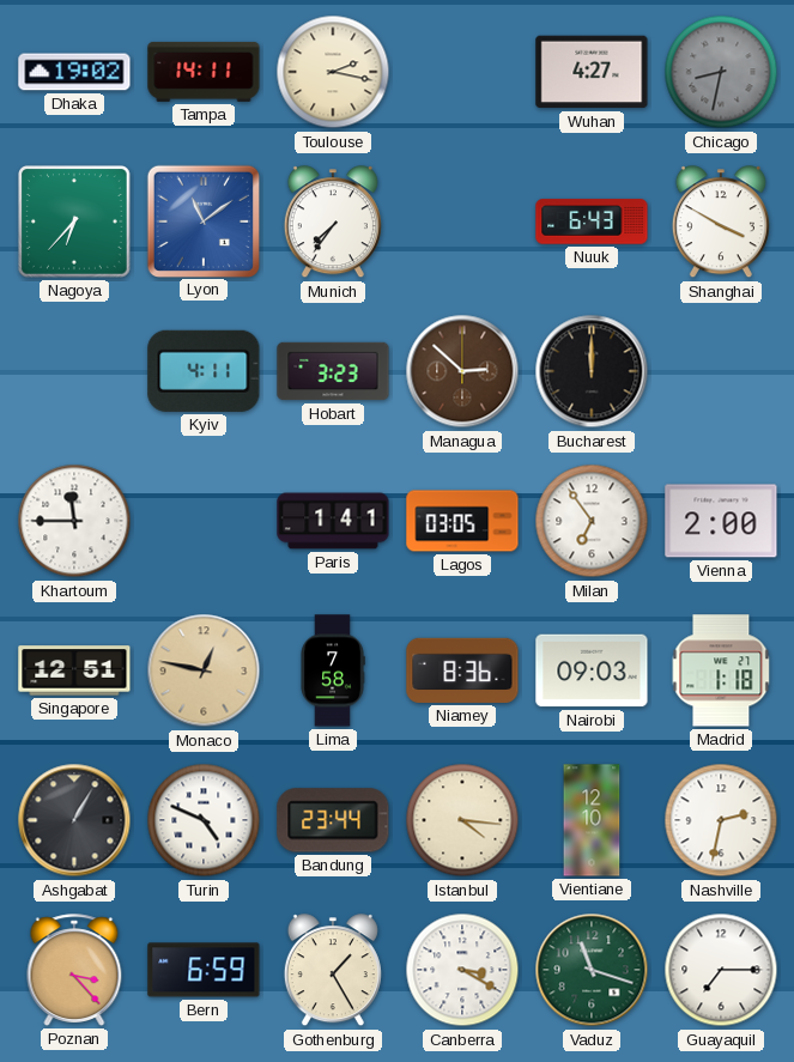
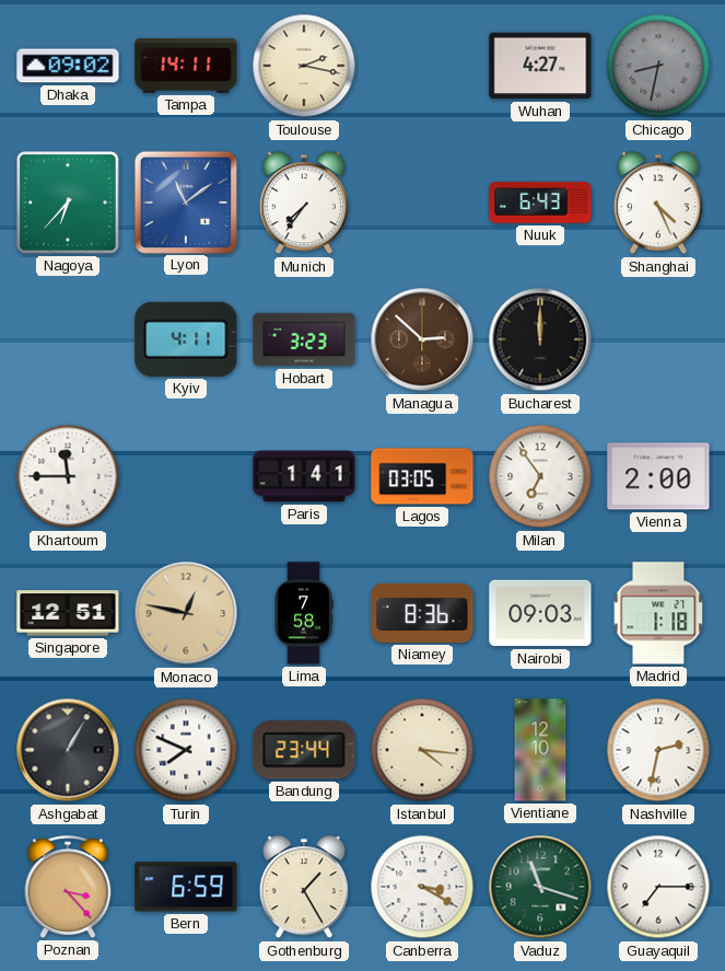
Dhaka: 19:02 -> 09:02 (68, 66)
Shanghai: 3:50 -> 4:26 (658, 204)
Turin: 4:49 -> 7:49 (186, 750)
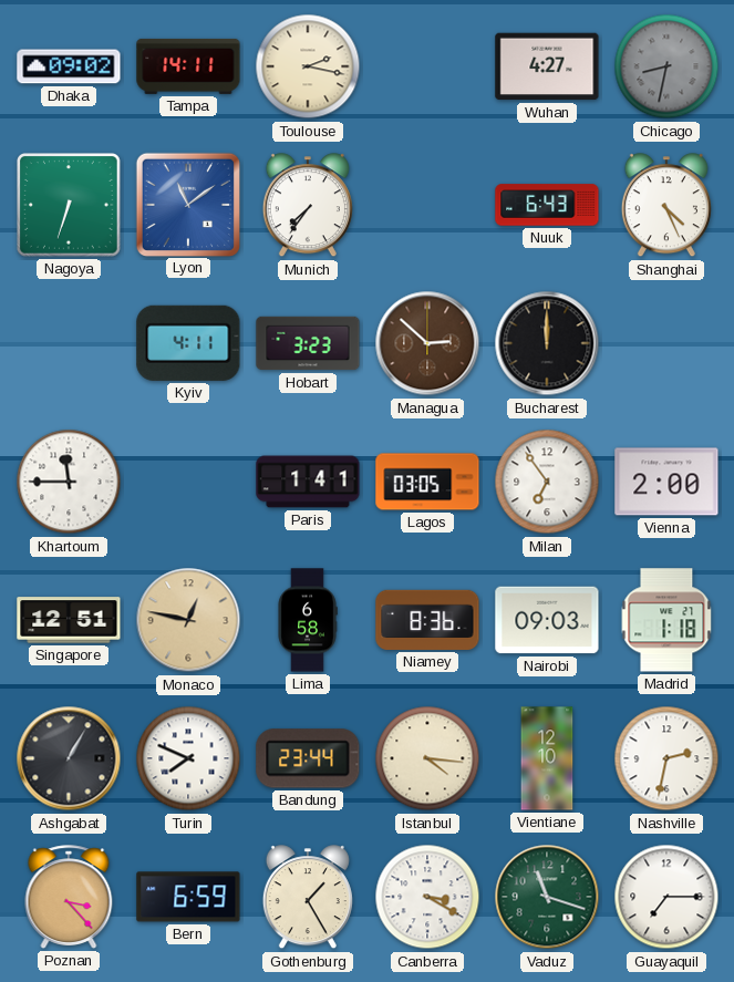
Nagoya: 6:37 -> 6:33 (70, 206)
Lima: 7:58 -> 6:58 (308, 620)
